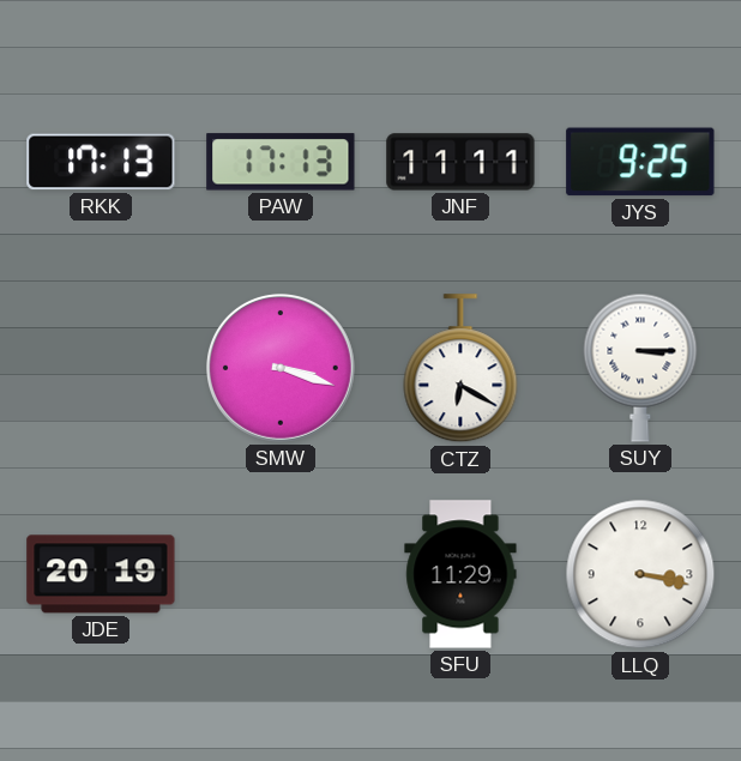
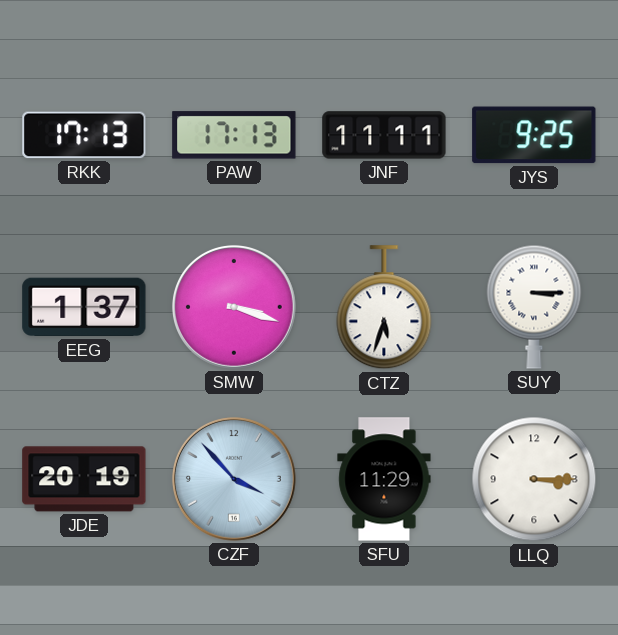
EEG: none -> 1:37 (84, 307)
CTZ: 6:20 -> 5:33 (384, 308)
CZF: none -> 3:53 (234, 479)
LLQ: 3:17 -> 3:15 (534, 479)
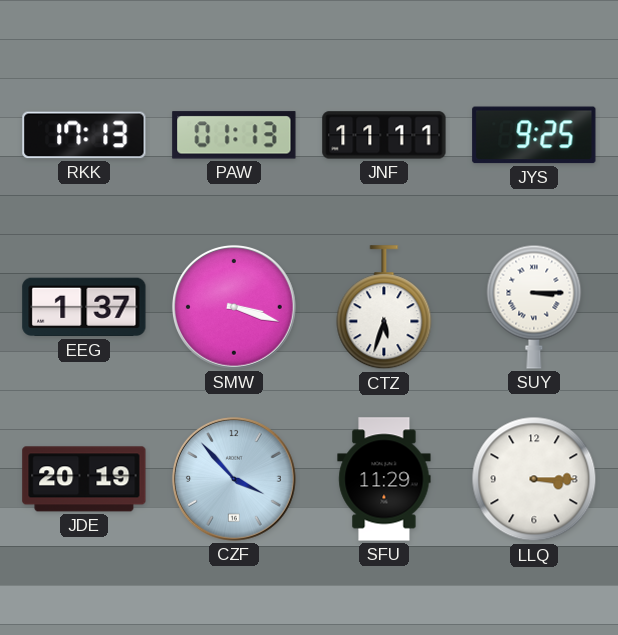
PAW: 17:13 -> 01:13 (234, 135)
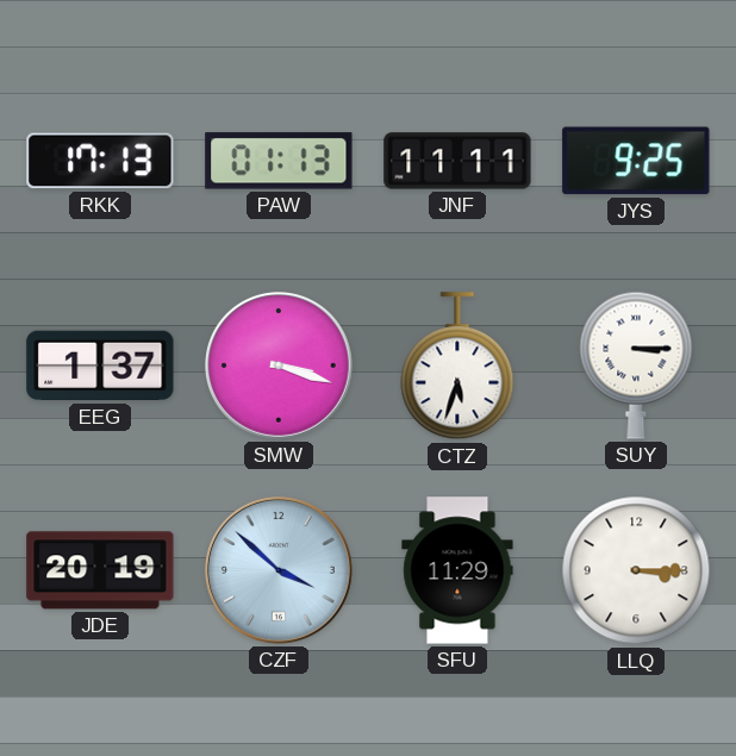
CZF: 3:53 -> 3:52 (279, 570)
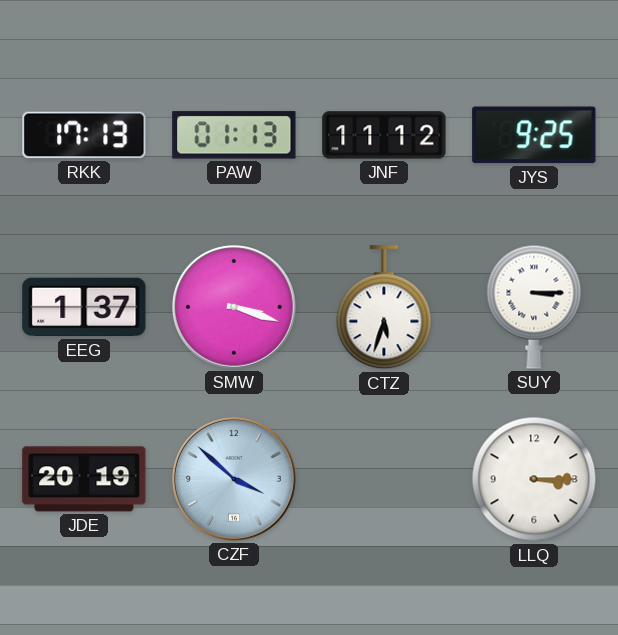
JNF: 11:11 -> 11:12 (384, 135)
SFU: 11:29 -> none (457, 570)
